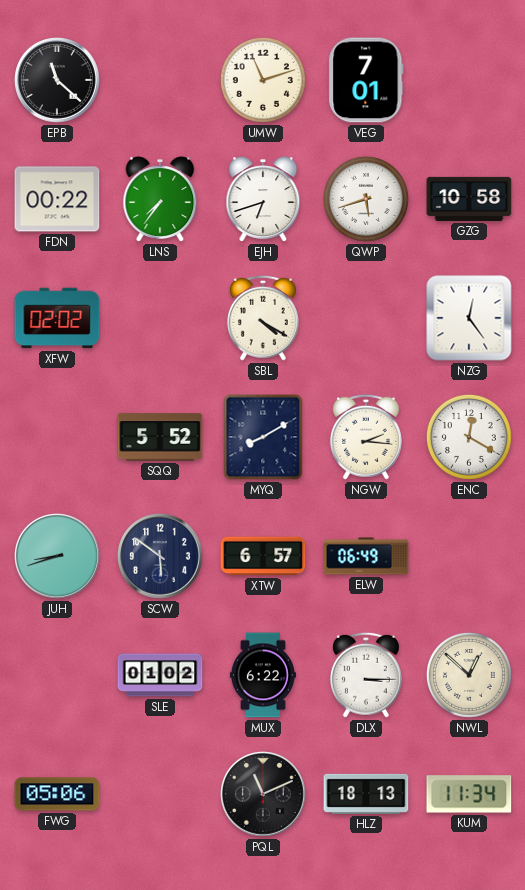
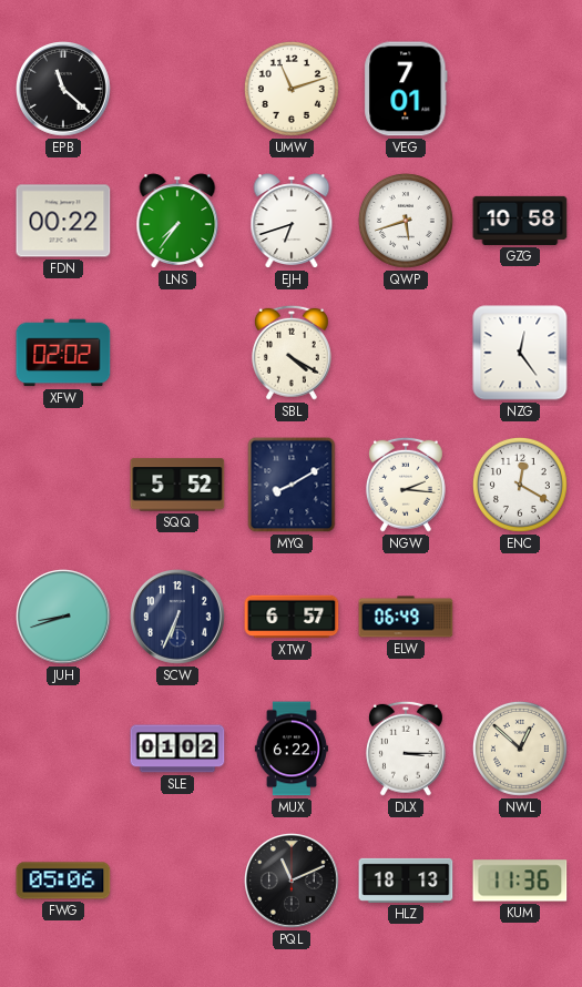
SCW: 5:51 -> 6:34 (178, 618)
KUM: 11:34 -> 11:36 (520, 881)
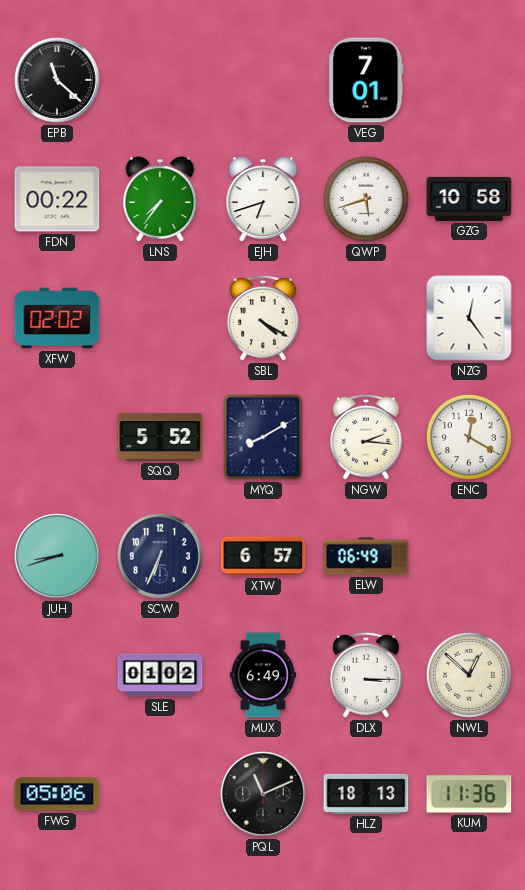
UMW: 11:12 -> none (292, 89)
MUX: 6:22 -> 6:49 (263, 675)
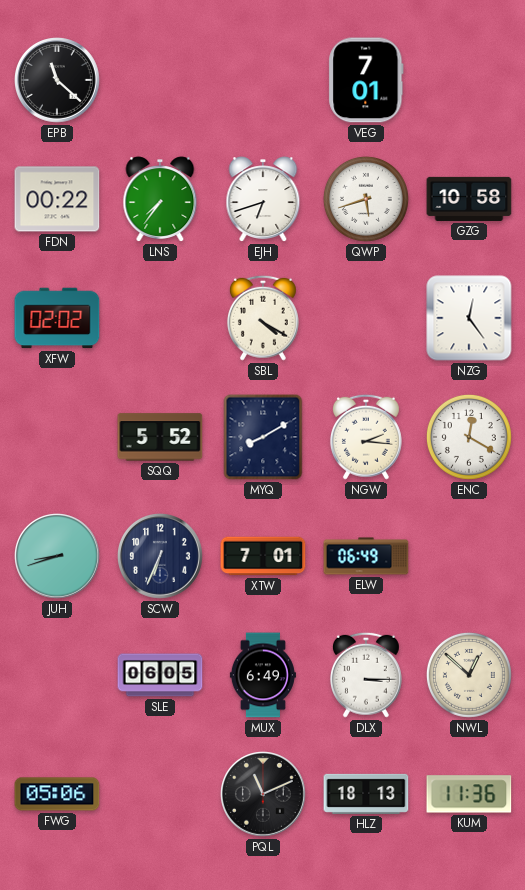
XTW: 6:57 -> 7:01 (263, 556)
SLE: 01:02 -> 06:05 (160, 675)
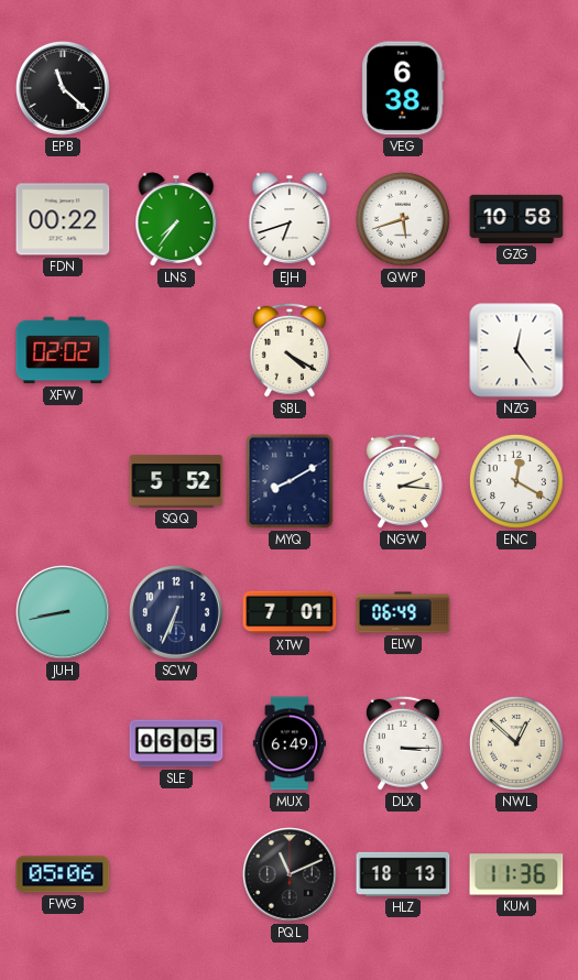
VEG: 7:01 -> 6:38 (403, 88)
JUH: 8:42 -> 8:43 (64, 613)
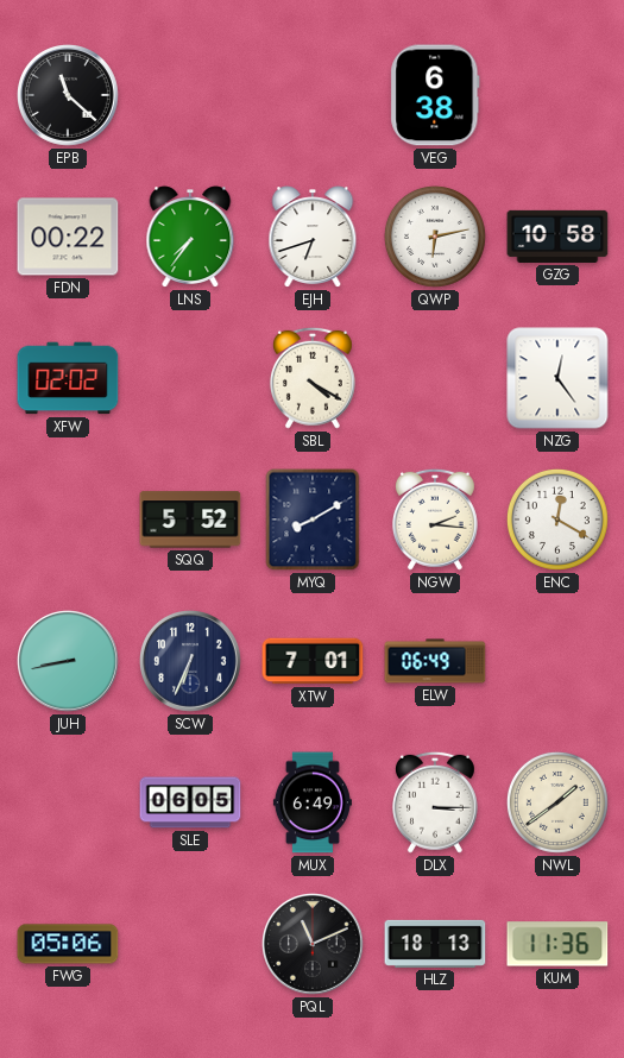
QWP: 5:42 -> 6:13 (435, 237)
NWL: 12:52 -> 1:39 (557, 802)
